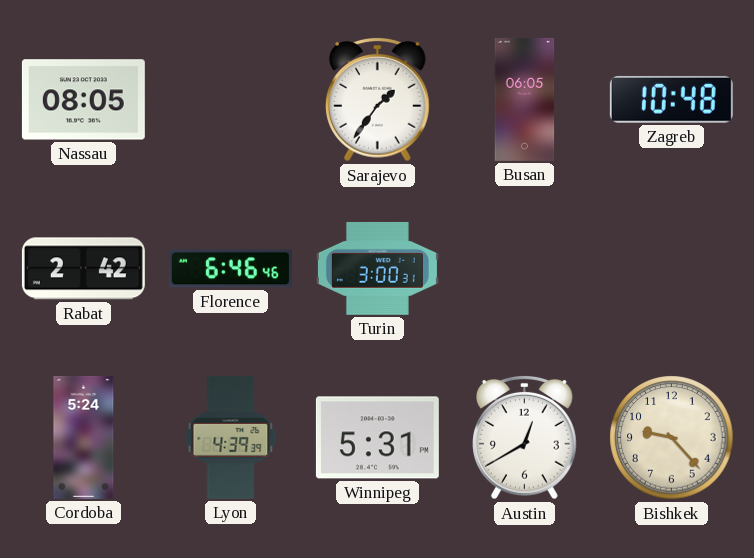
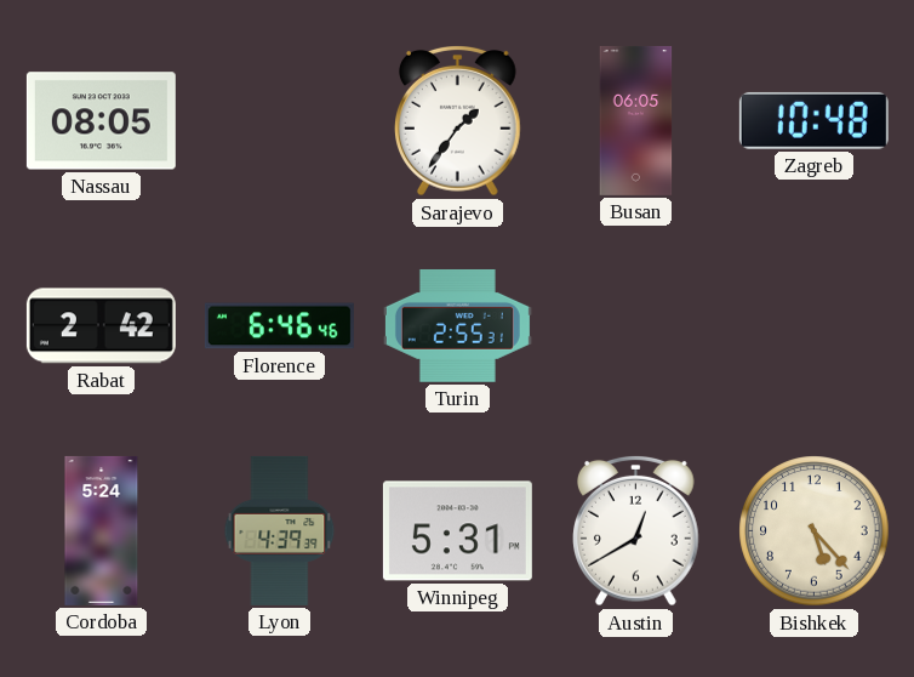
Turin: 3:00 -> 2:55 (457, 325)
Bishkek: 9:23 -> 5:23 (815, 531)
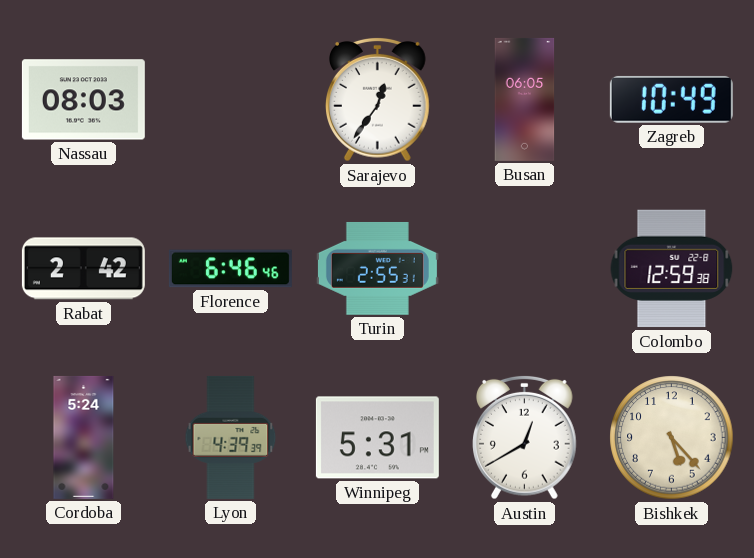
Nassau: 08:05 -> 08:03 (83, 100)
Sarajevo: 1:36 -> 12:36 (378, 99)
Zagreb: 10:48 -> 10:49 (671, 99)
Colombo: none -> 12:59 (672, 269)
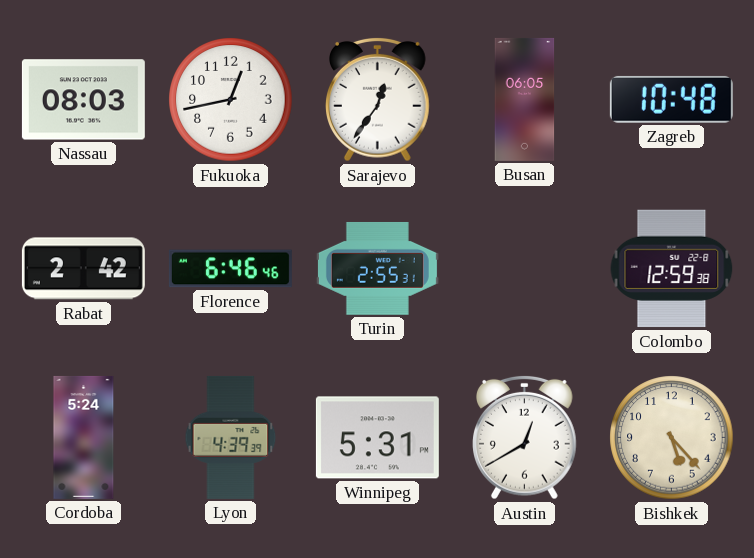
Fukuoka: none -> 12:43 (231, 100)
Zagreb: 10:49 -> 10:48 (671, 99)
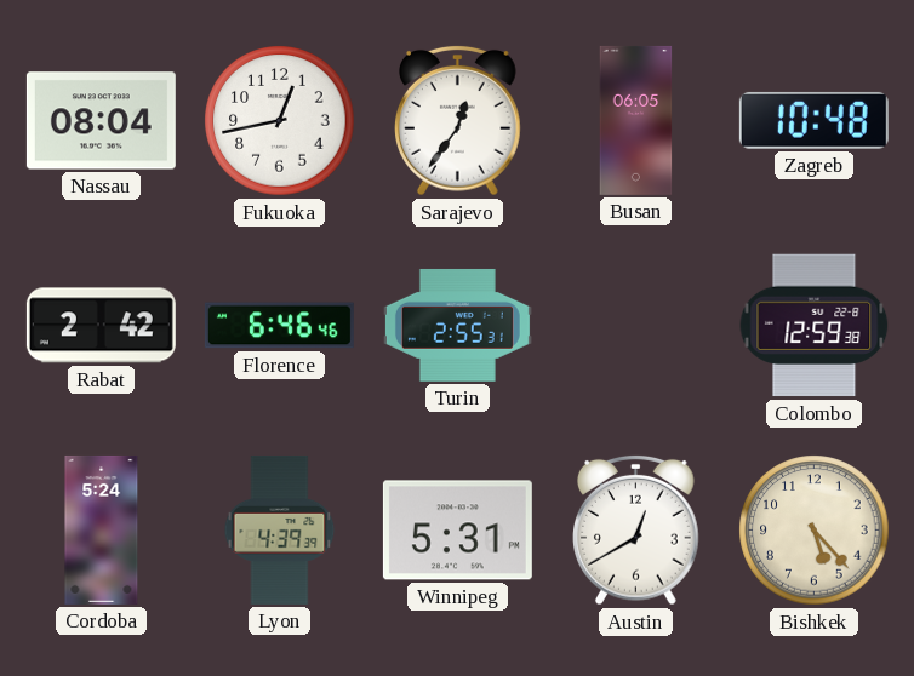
Nassau: 08:03 -> 08:04 (101, 121)
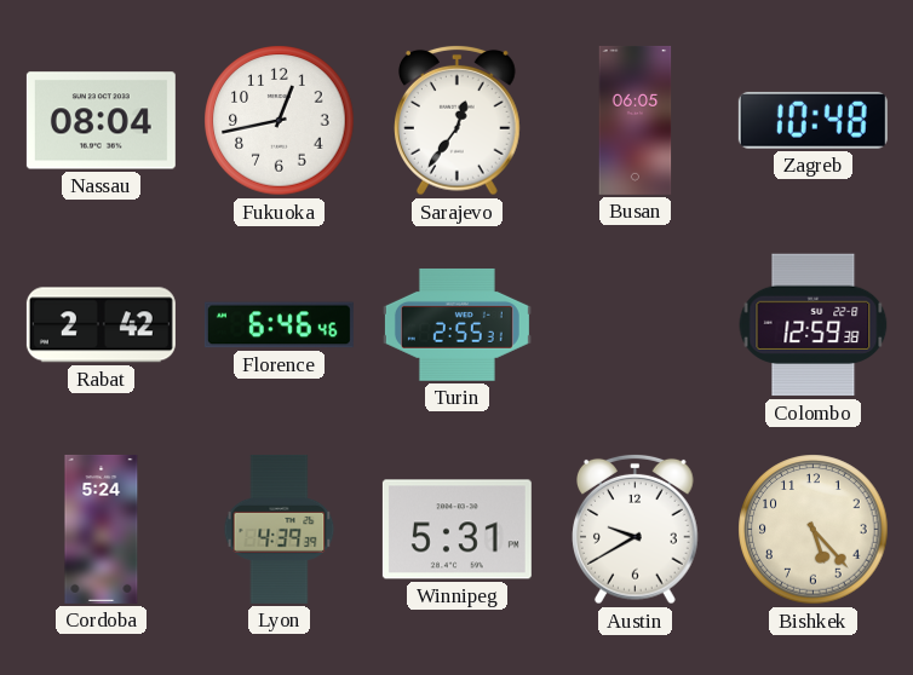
Austin: 12:40 -> 9:40 (636, 529)
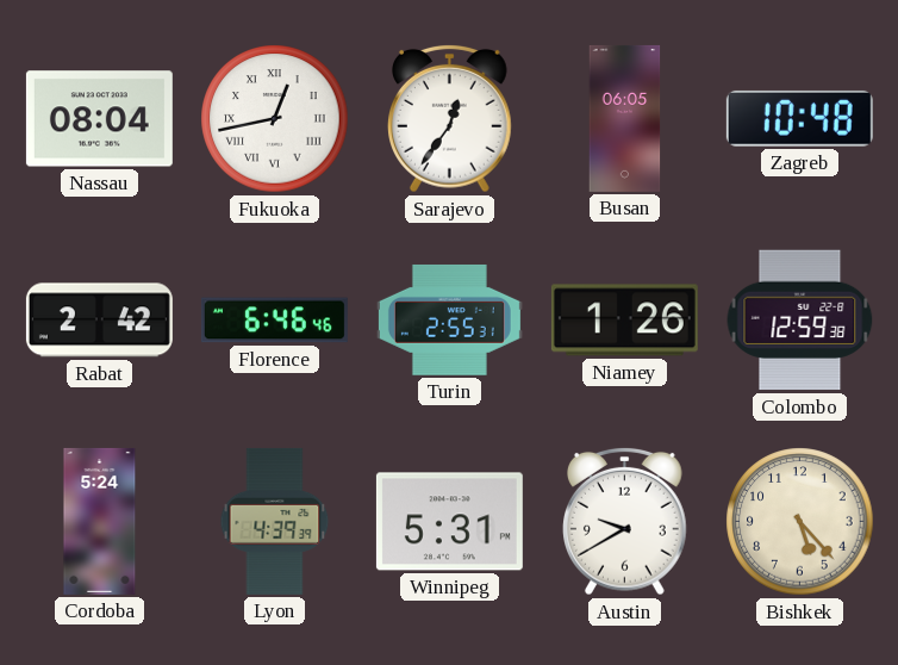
Fukuoka numerals: Arabic -> Roman (275, 119)
Niamey: none -> 1:26 (624, 321)
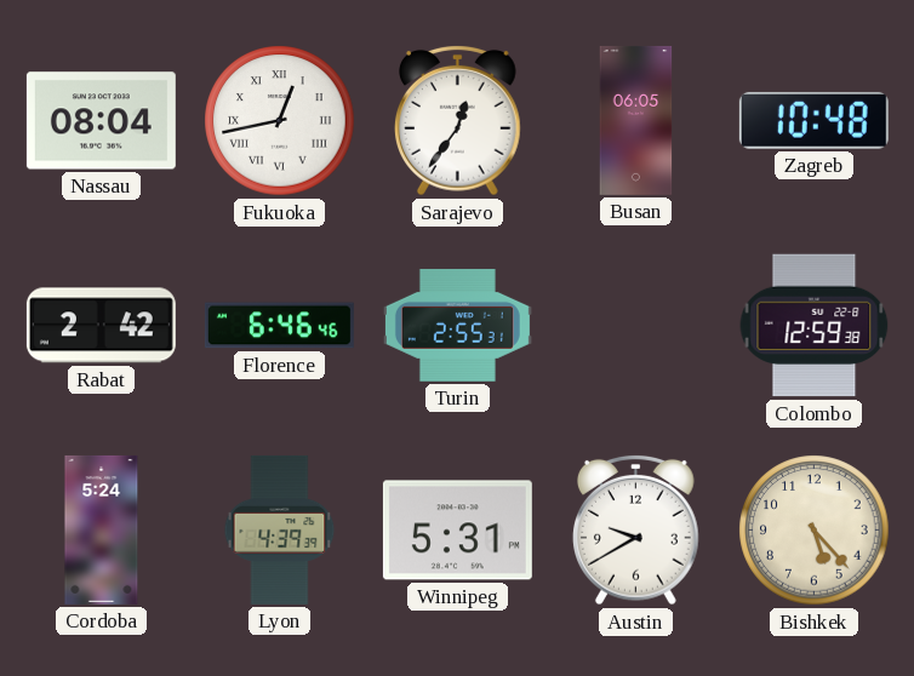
Niamey: 1:26 -> none (624, 321)
